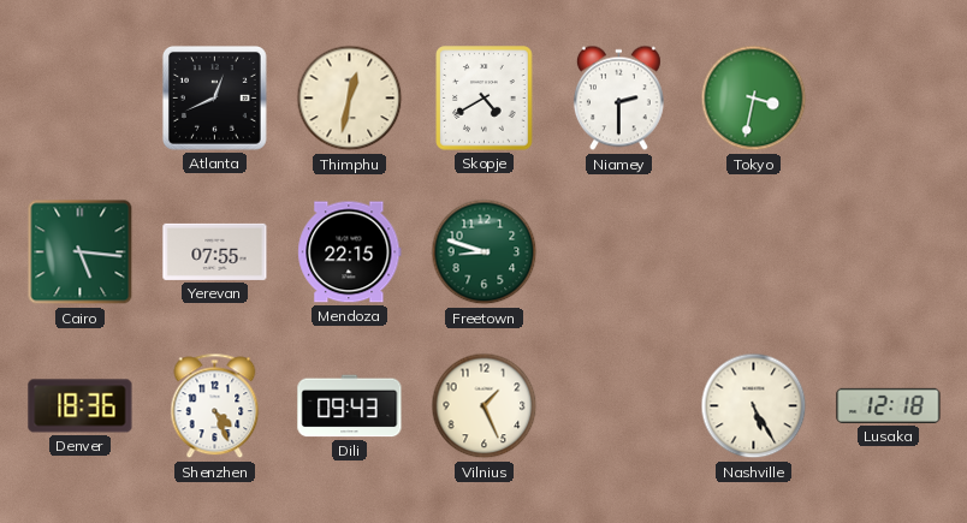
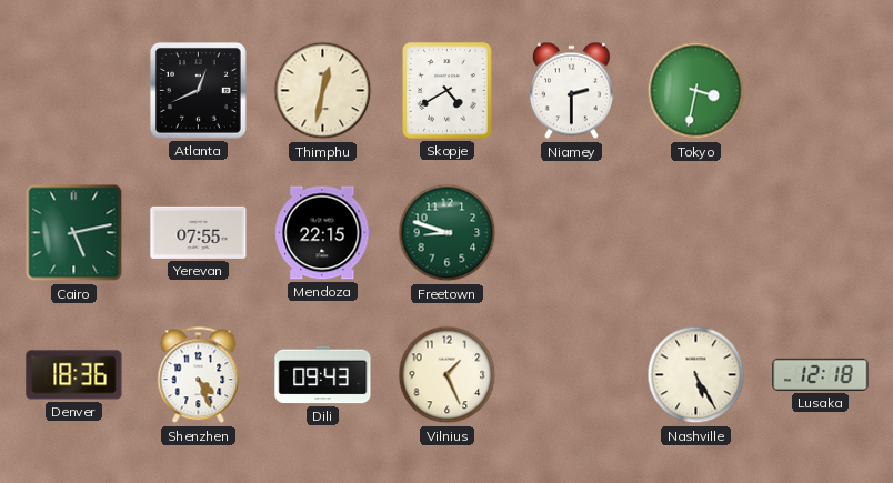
Cairo: 5:16 -> 5:13 (74, 233)
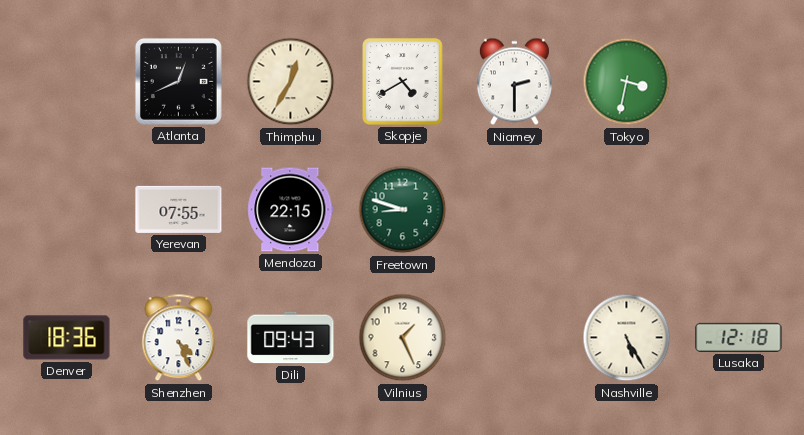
Thimphu: 12:32 -> 12:35 (291, 82)
Cairo: 5:13 -> none (74, 233)
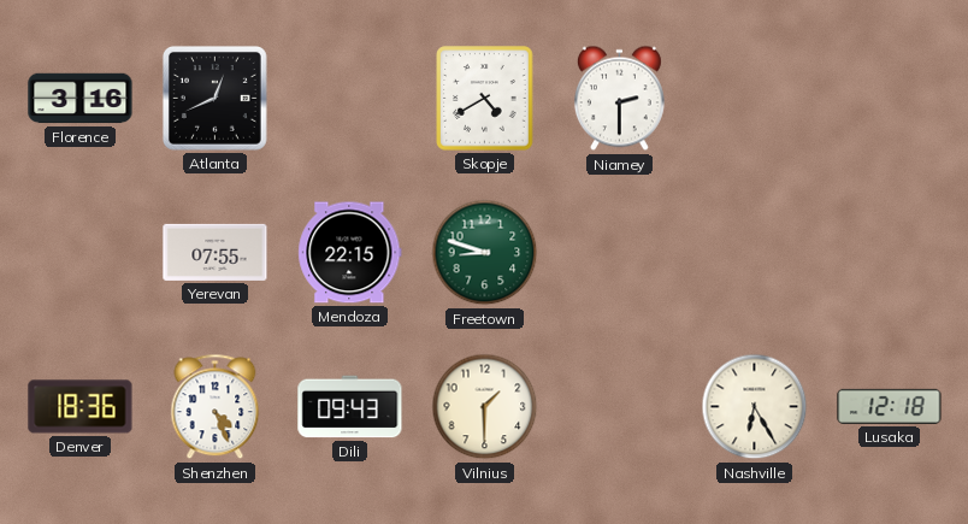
Florence: none -> 3:16 (81, 99)
Thimphu: 12:35 -> none (291, 82)
Tokyo: 3:32 -> none (627, 82)
Vilnius: 1:26 -> 1:30 (485, 407)
Nashville: 5:25 -> 6:25 (755, 407)
